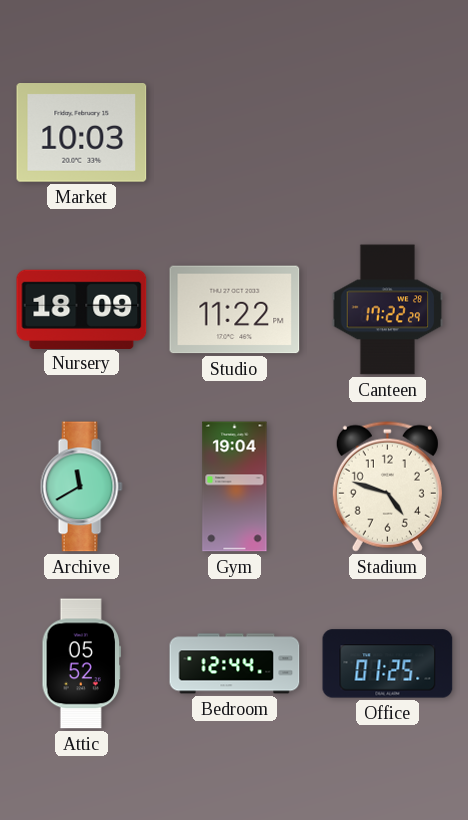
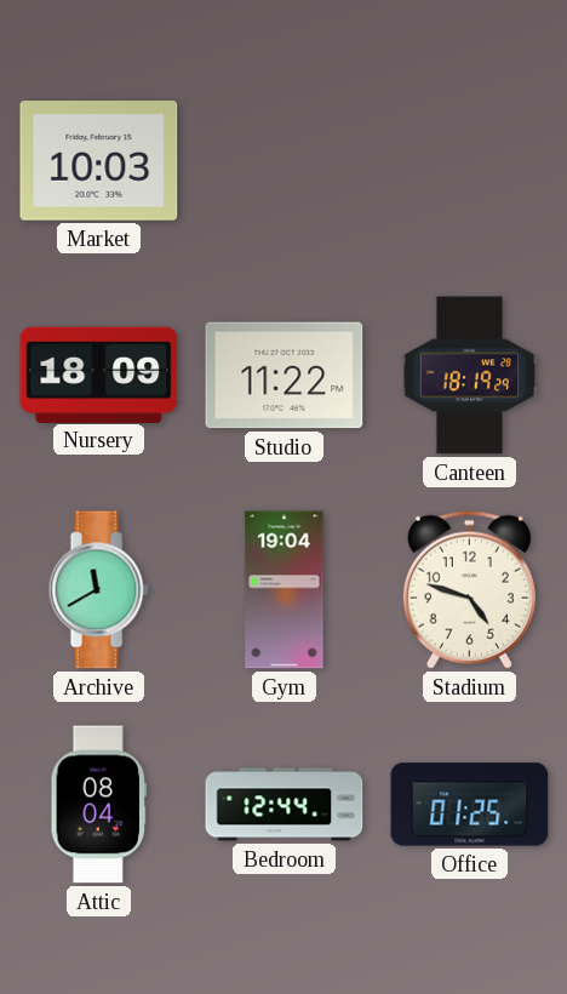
Canteen: 17:22 -> 18:19 (470, 376)
Attic: 05:52 -> 08:04 (99, 805)
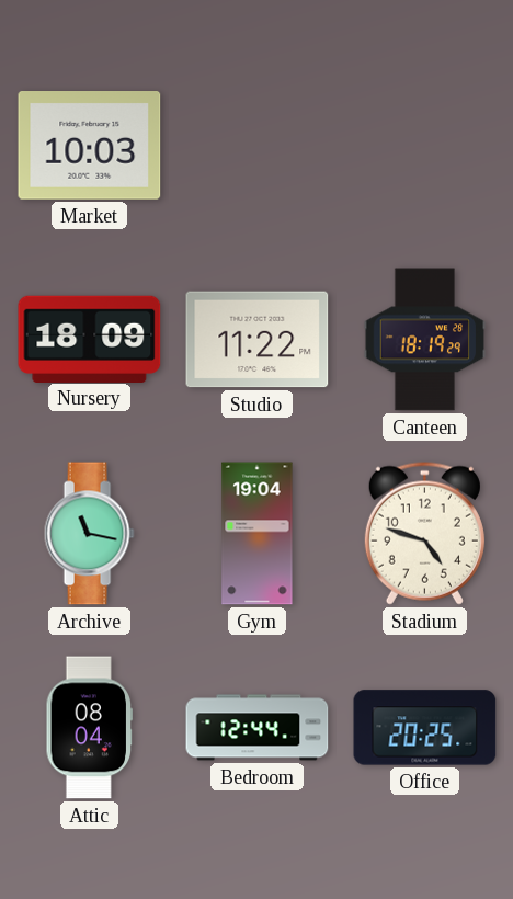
Archive: 11:40 -> 11:17 (89, 534)
Office: 01:25 -> 20:25 (425, 728)
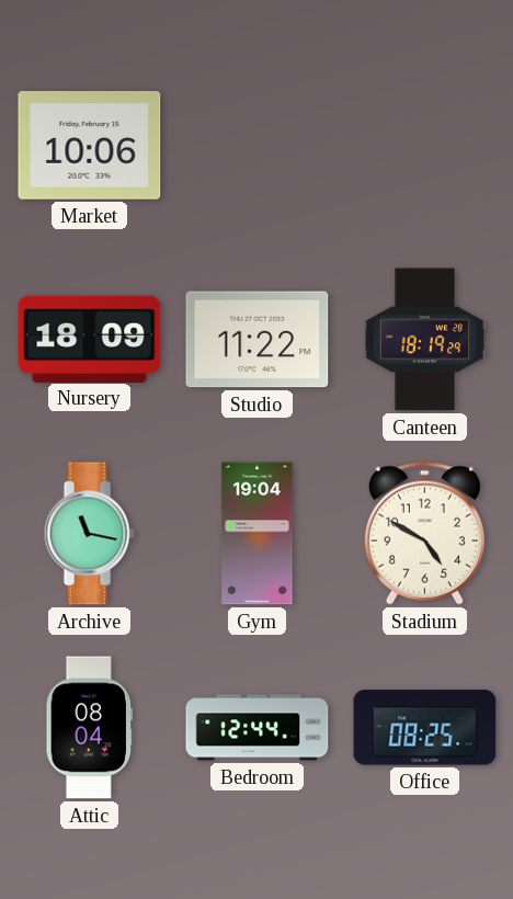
Market: 10:03 -> 10:06 (90, 146)
Stadium: 4:48 -> 4:50 (424, 533)
Office: 20:25 -> 08:25 (425, 728)
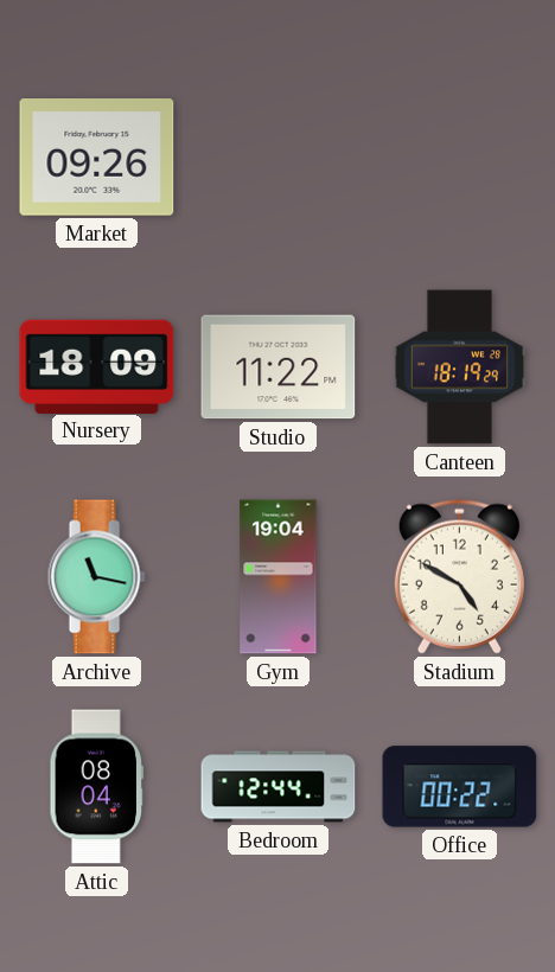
Market: 10:06 -> 09:26 (97, 158)
Office: 08:25 -> 00:22 (460, 787)
